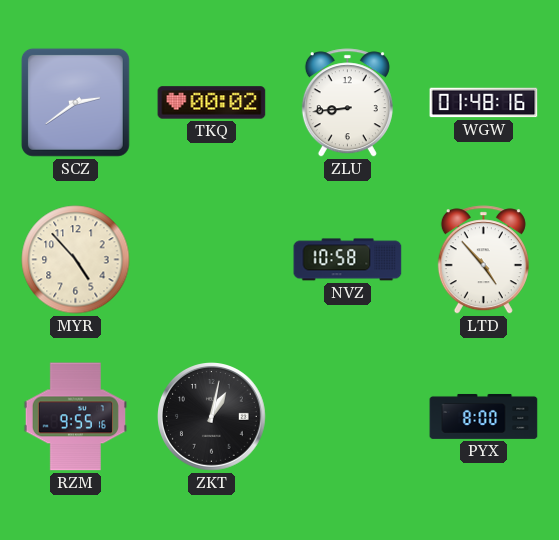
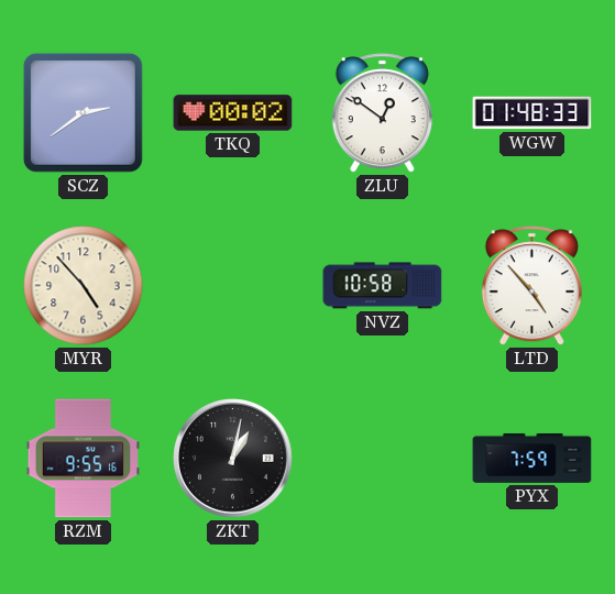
ZLU: 8:44 -> 12:51 (382, 113)
WGW: 01:48:16 -> 01:48:33 (532, 113)
PYX: 8:00 -> 7:59 (532, 458)
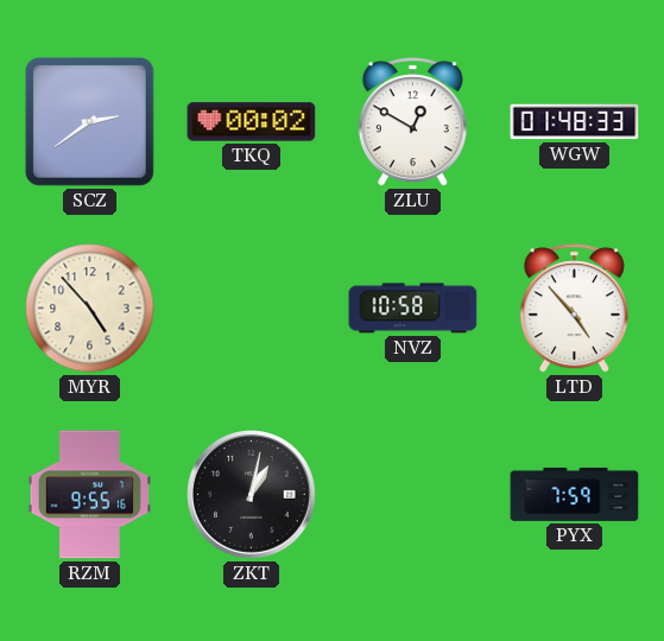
ZLU: 12:51 -> 12:50 (412, 122)
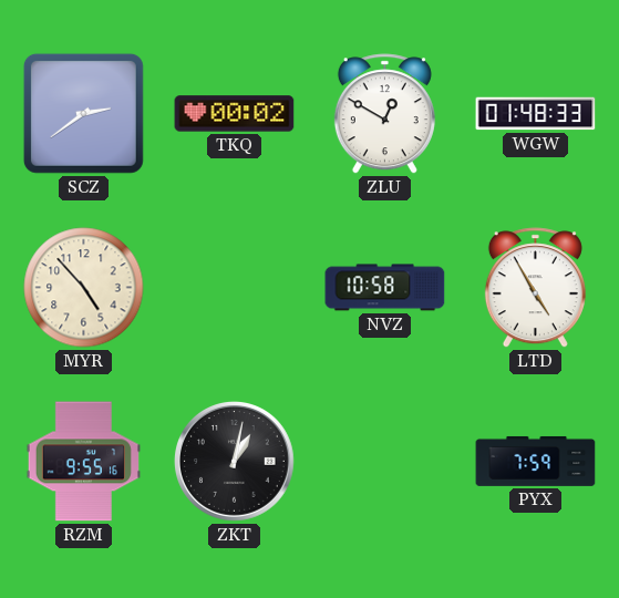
LTD: 4:53 -> 4:55 (535, 288)
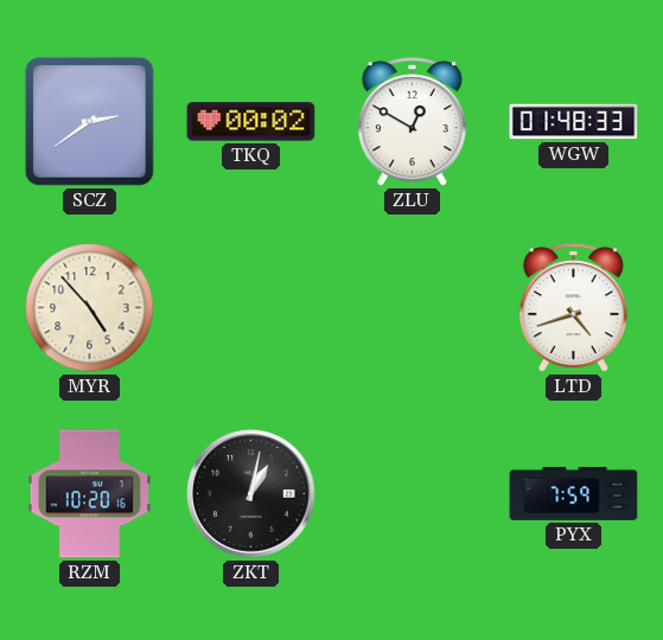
NVZ: 10:58 -> none (385, 288)
LTD: 4:55 -> 4:42 (573, 308)
RZM: 9:55 -> 10:20 (89, 494)
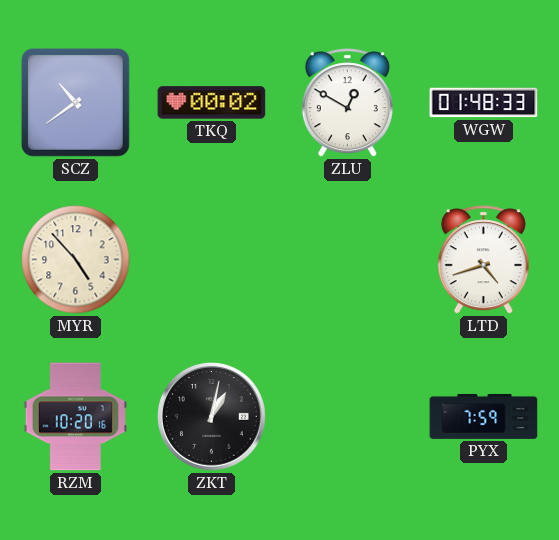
SCZ: 2:39 -> 10:39 (75, 102)
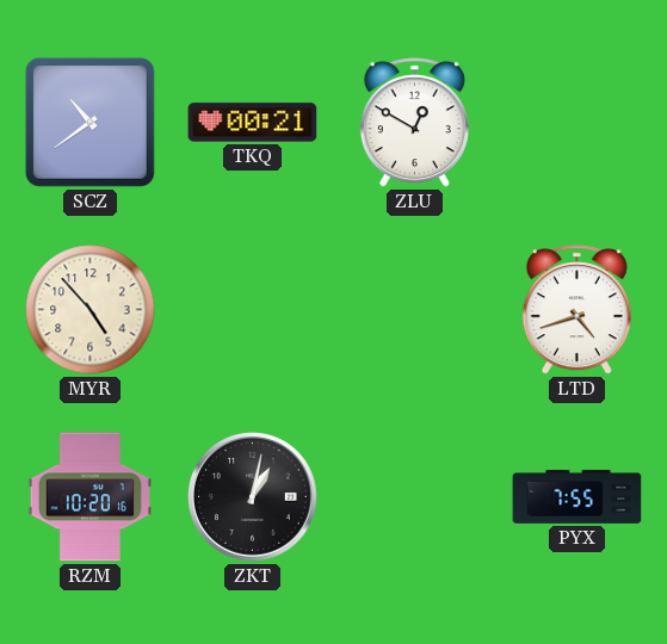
TKQ: 00:02 -> 00:21 (253, 123)
WGW: 01:48 -> none (484, 103)
PYX: 7:59 -> 7:55 (578, 496)
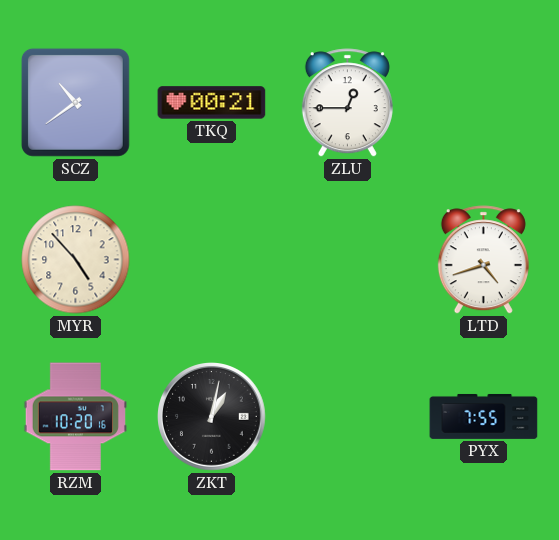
ZLU: 12:50 -> 12:45 (347, 103)
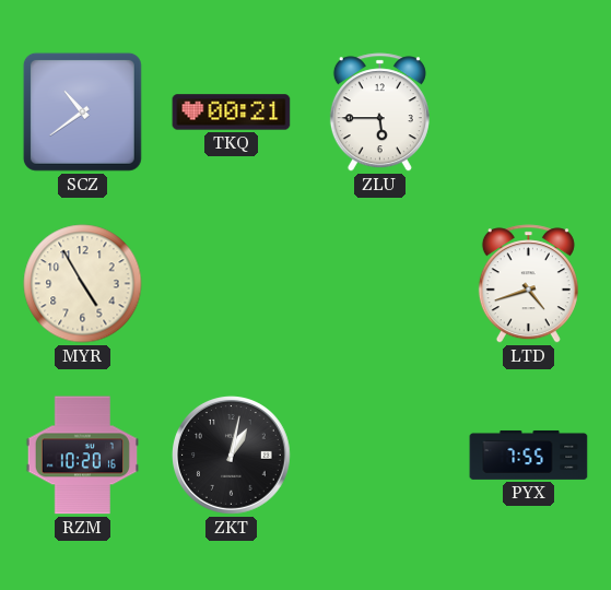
ZLU: 12:45 -> 5:45 (379, 113)
MYR: 4:53 -> 4:55 (83, 284)
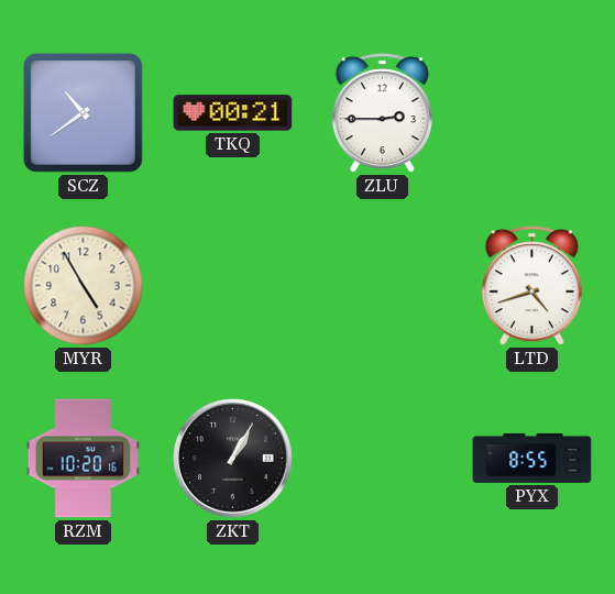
ZLU: 5:45 -> 2:45 (382, 113)
ZKT: 1:02 -> 1:05 (233, 459)
PYX: 7:55 -> 8:55 (532, 458)
